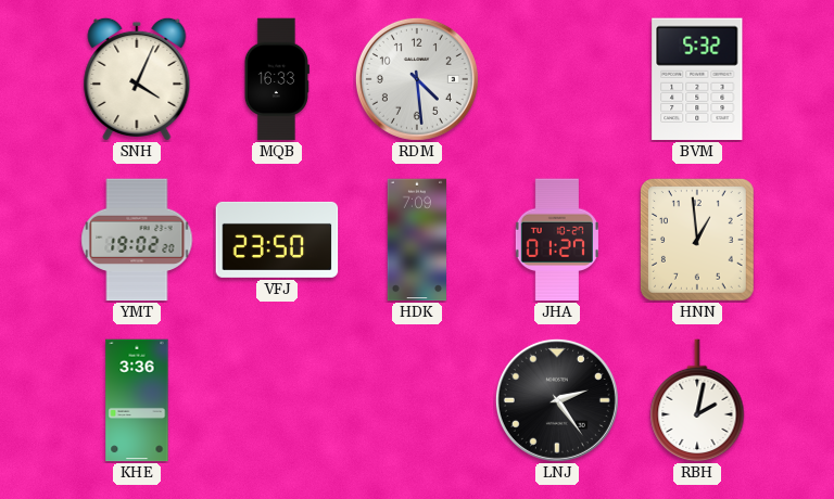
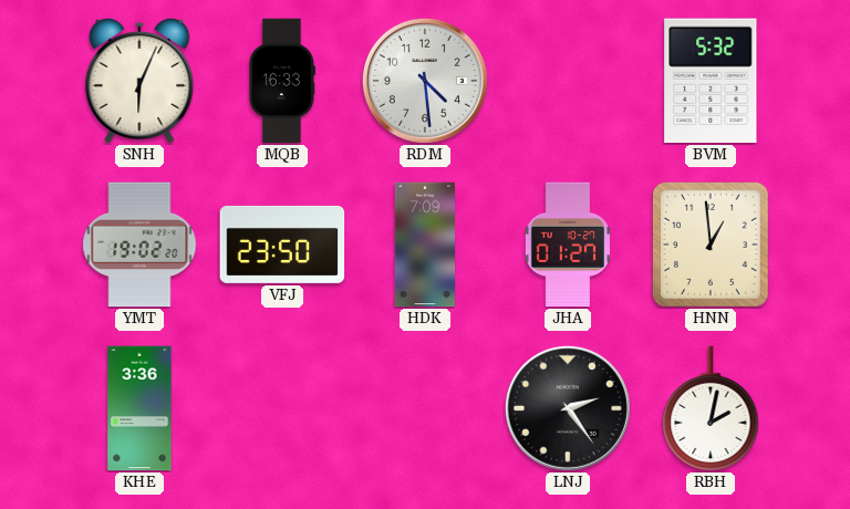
SNH: 4:04 -> 6:04 (139, 81)
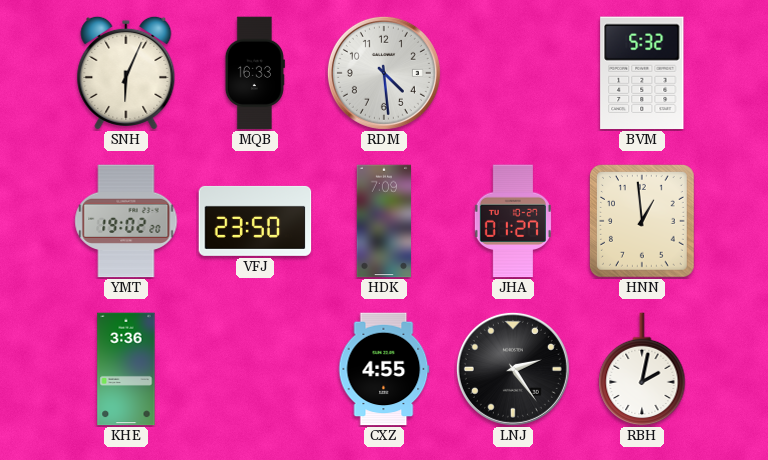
CXZ: none -> 4:55 (384, 369)
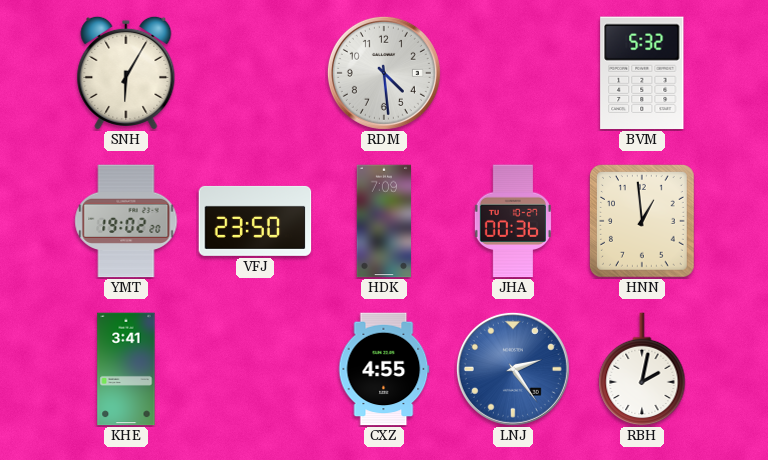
SNH: 6:04 -> 6:05 (126, 73)
MQB: 16:33 -> none (255, 73)
JHA: 01:27 -> 00:36 (513, 221)
KHE: 3:36 -> 3:41 (126, 369)
LNJ dial: black -> blue (513, 369)
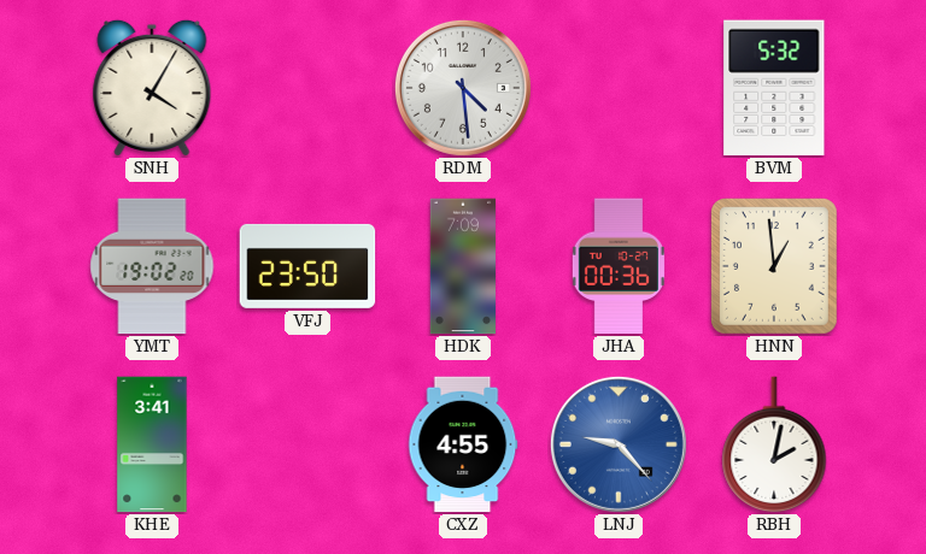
SNH: 6:05 -> 4:05 (152, 88)
LNJ: 2:24 -> 9:23 (619, 444)
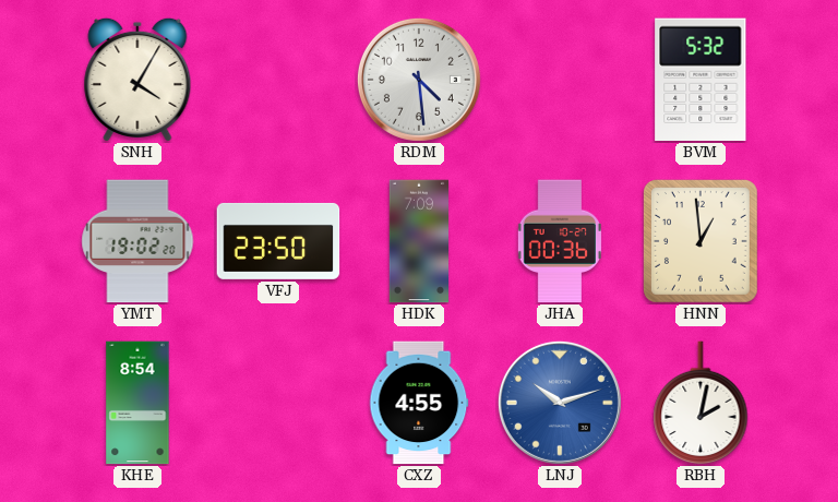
KHE: 3:41 -> 8:54 (137, 403)
LNJ: 9:23 -> 10:12 (560, 403)
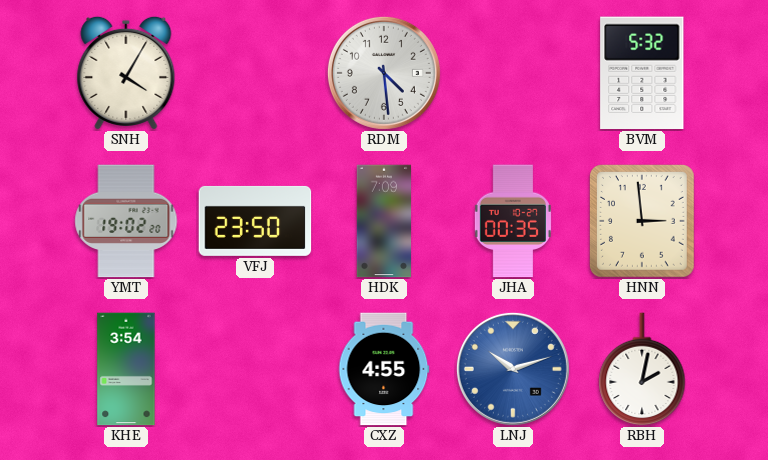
JHA: 00:36 -> 00:35 (513, 221)
HNN: 12:59 -> 2:59 (643, 222)
KHE: 8:54 -> 3:54 (126, 369)
